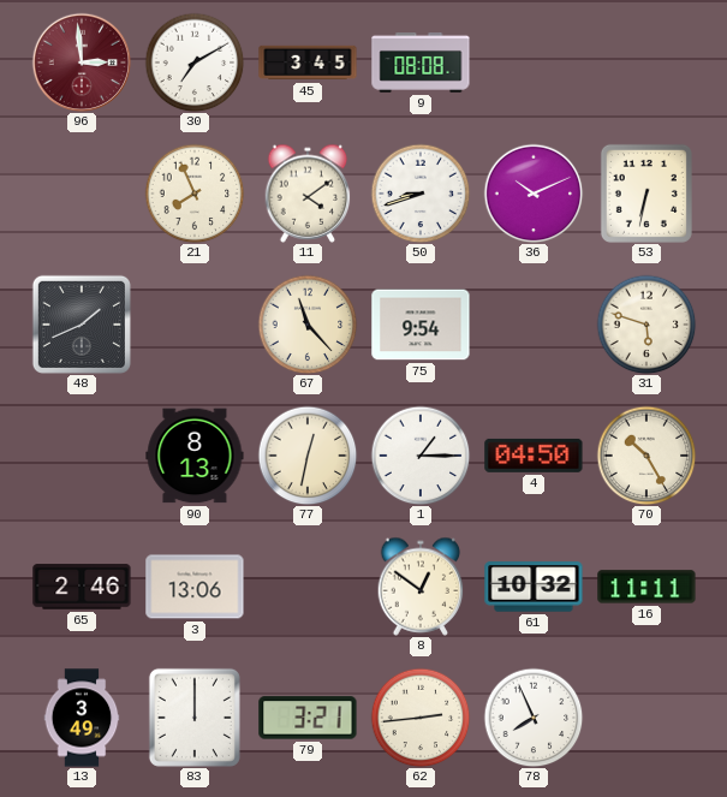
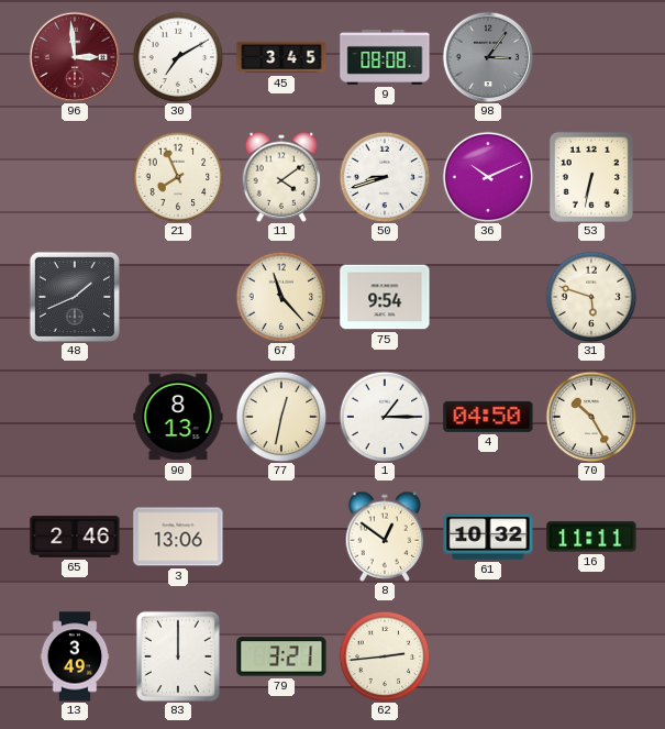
98: none -> 3:06 (487, 56)
78: 7:56 -> none (534, 718)
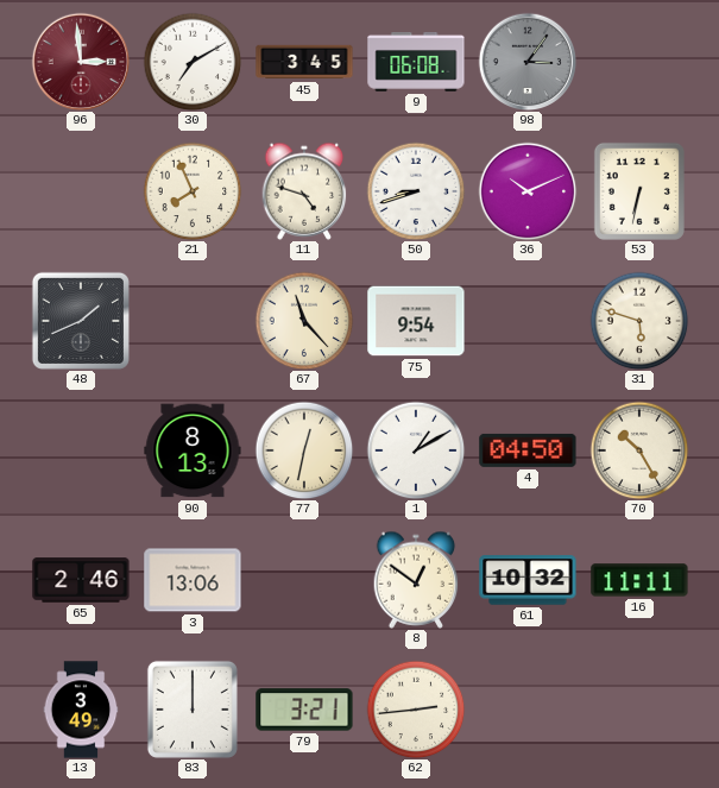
9: 08:08 -> 06:08 (416, 63)
11: 4:09 -> 4:48 (304, 191)
1: 1:15 -> 1:10 (416, 450)
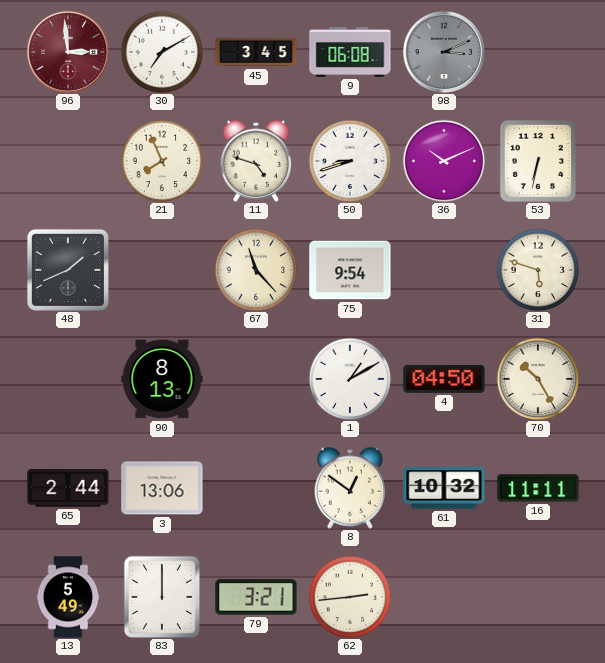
98: 3:06 -> 3:11 (443, 51)
77: 12:32 -> none (304, 450)
65: 2:46 -> 2:44 (68, 488)
13: 3:49 -> 5:49 (68, 597)
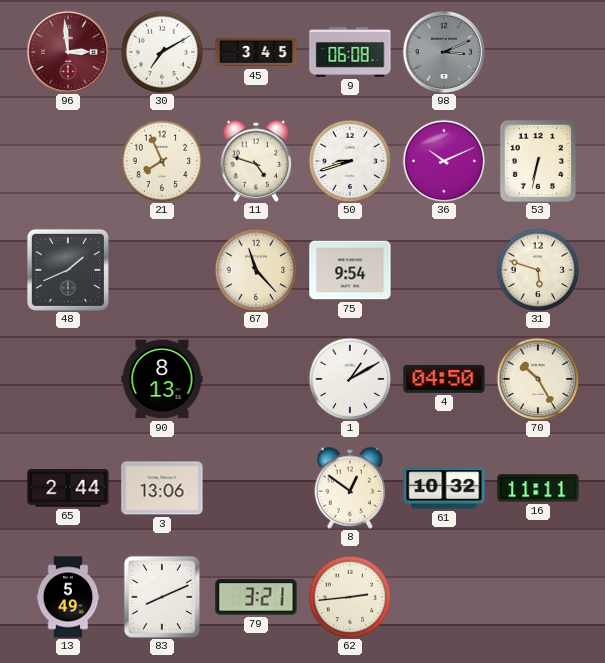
83: 12:00 -> 8:11 (162, 597)
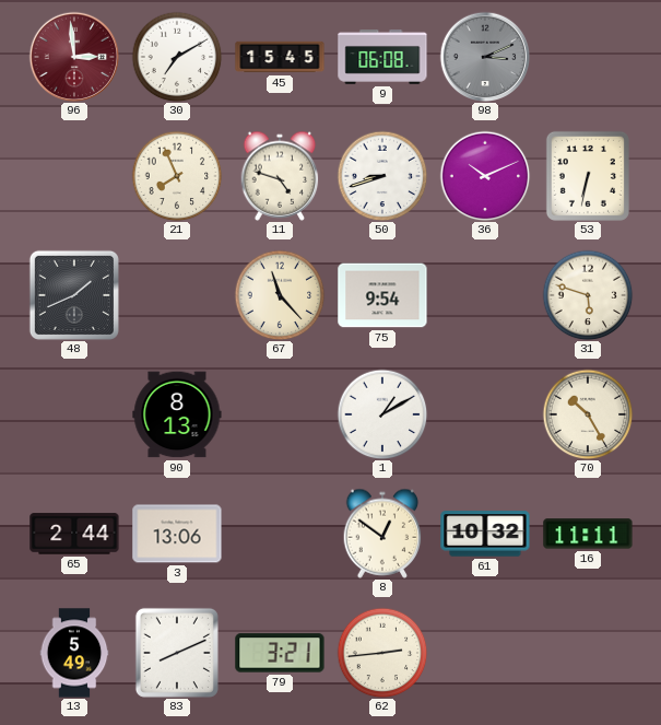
45: 3:45 -> 15:45 (280, 57)
4: 04:50 -> none (444, 379)
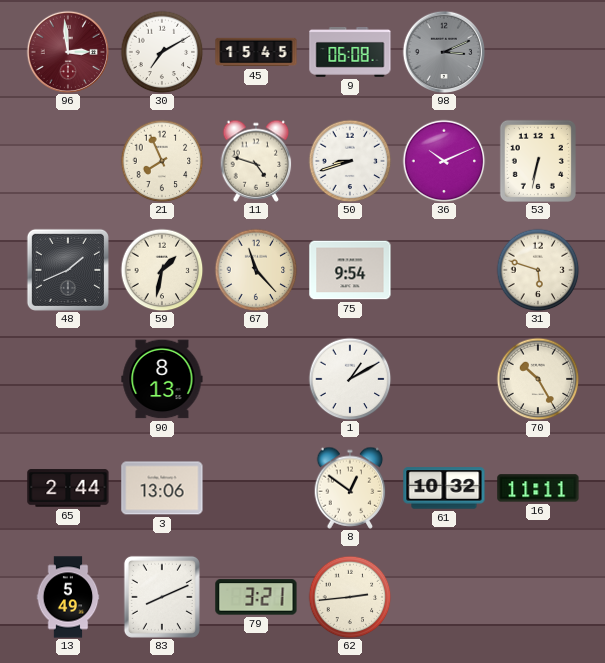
59: none -> 1:32 (162, 270)
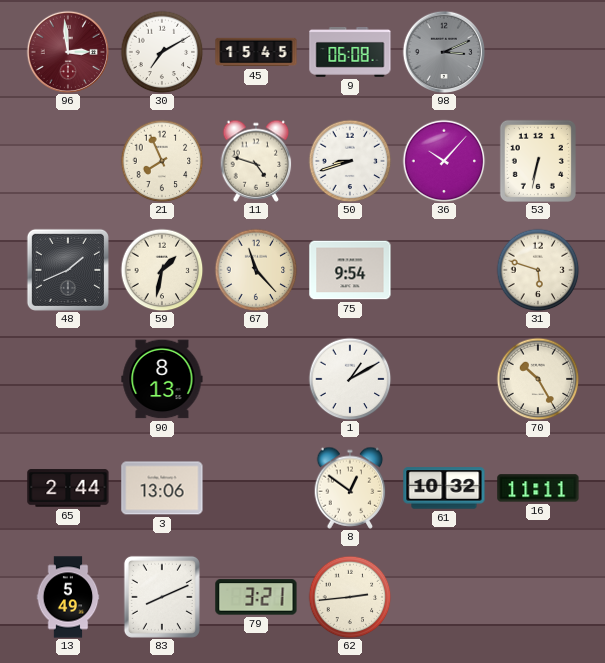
36: 10:11 -> 10:07 (444, 161)
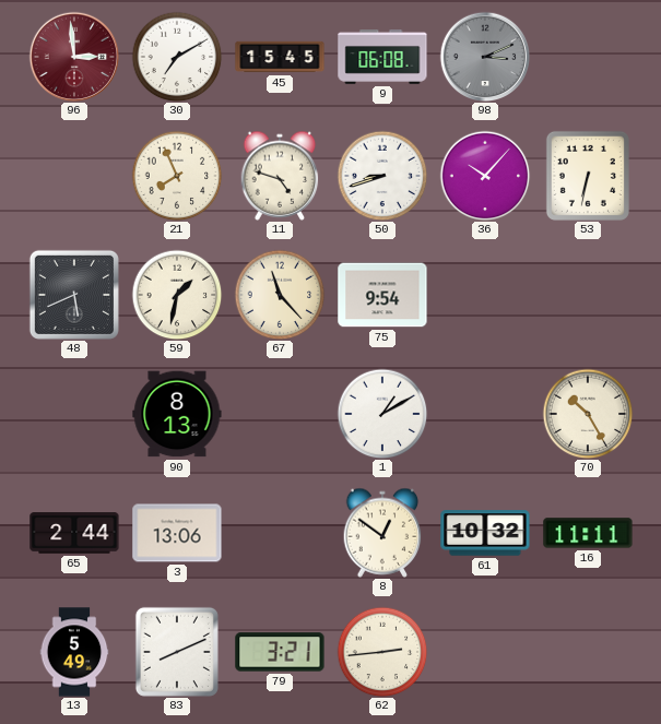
48: 1:41 -> 5:41 (74, 295)
31: 5:48 -> none (538, 270)
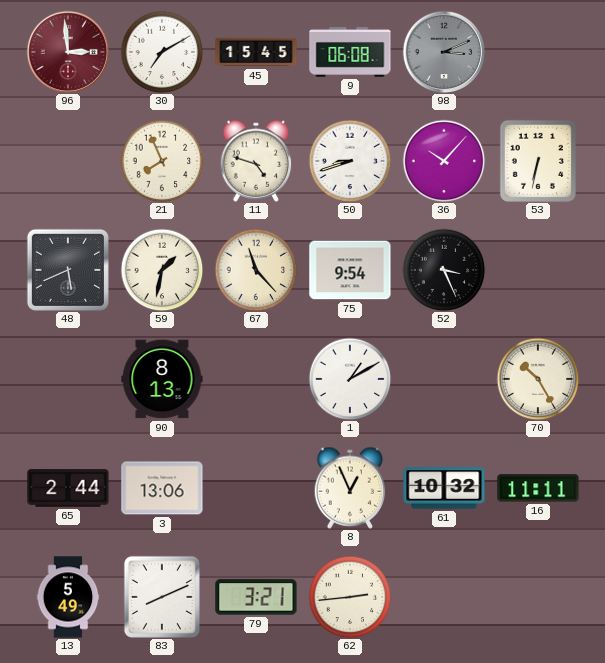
52: none -> 3:26 (444, 270)
8: 12:51 -> 12:56 (350, 488)
